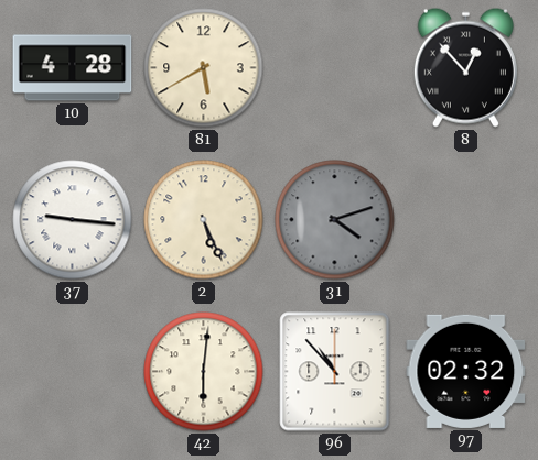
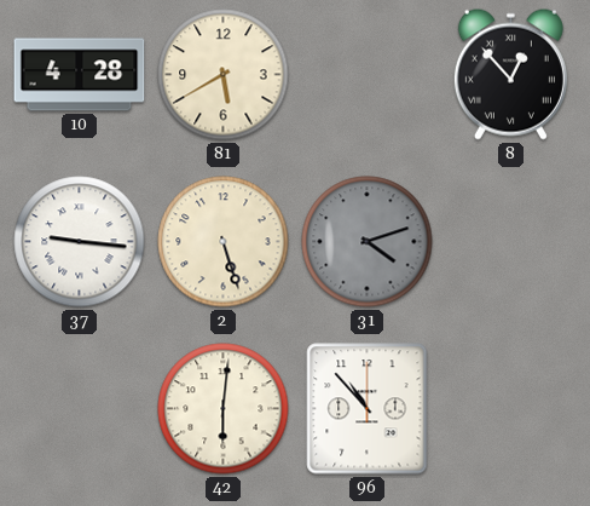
2: 5:26 -> 5:27 (224, 242)
97: 02:32 -> none (466, 371)
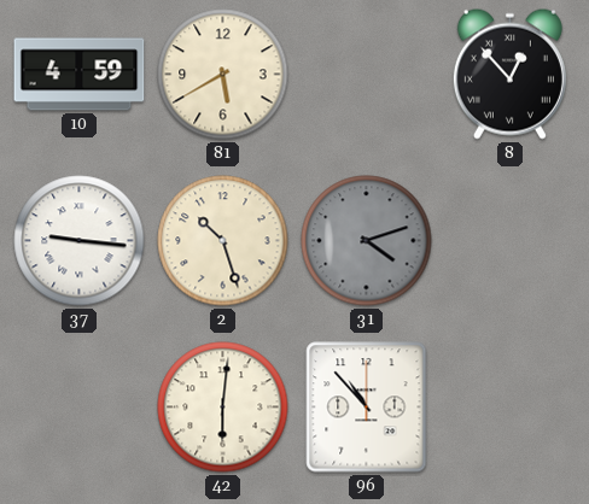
10: 4:28 -> 4:59 (80, 75)
2: 5:27 -> 10:27 (223, 241)
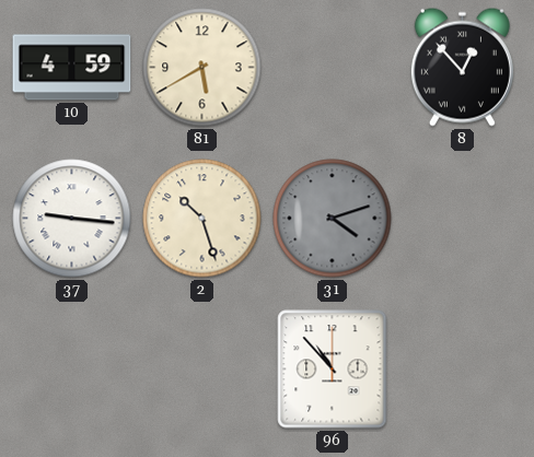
42: 6:01 -> none (223, 408)
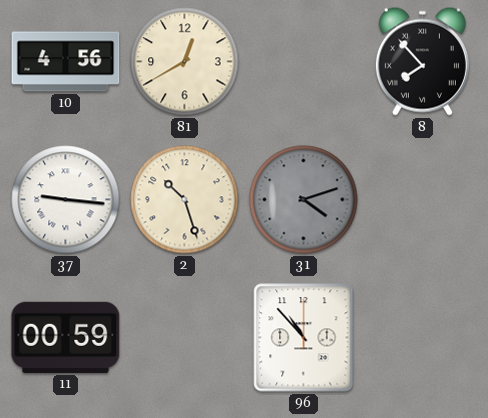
10: 4:59 -> 4:56 (66, 62)
81: 5:40 -> 12:40 (185, 62)
8: 12:53 -> 7:53 (422, 61)
11: none -> 00:59 (66, 337)
